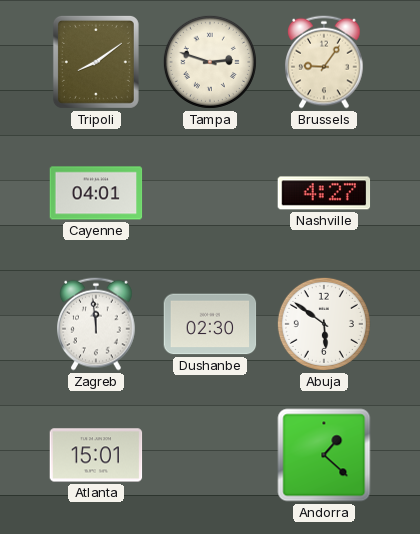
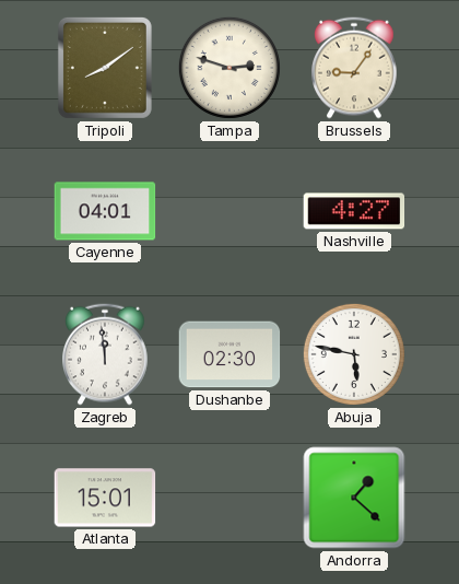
Abuja: 5:51 -> 5:47 (354, 354)
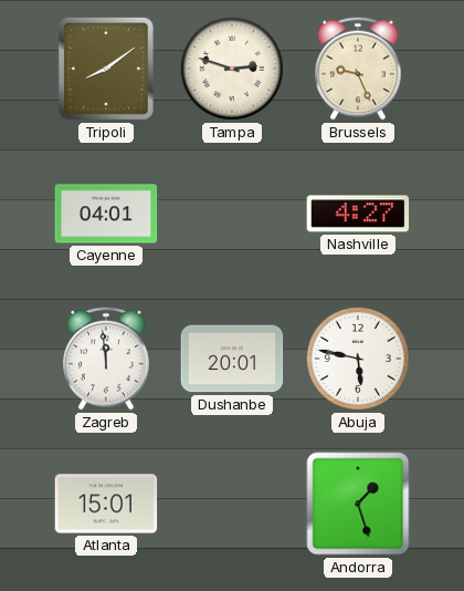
Brussels: 9:06 -> 9:26 (358, 69)
Dushanbe: 02:30 -> 20:01 (232, 359)
Andorra: 1:22 -> 1:27 (358, 504)
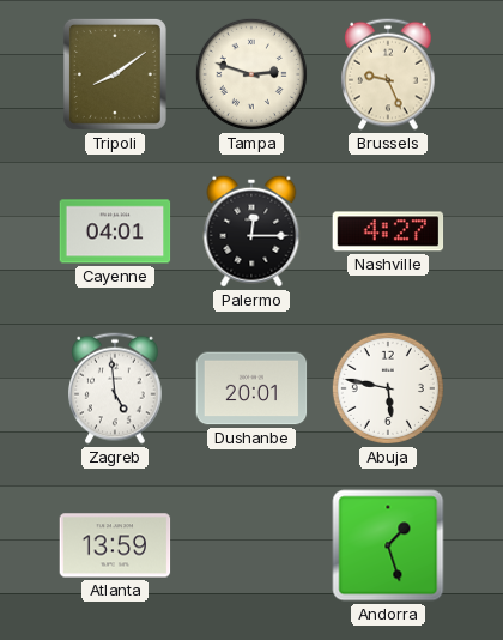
Palermo: none -> 12:15 (251, 231)
Zagreb: 11:59 -> 4:59 (115, 388)
Atlanta: 15:01 -> 13:59 (115, 545)
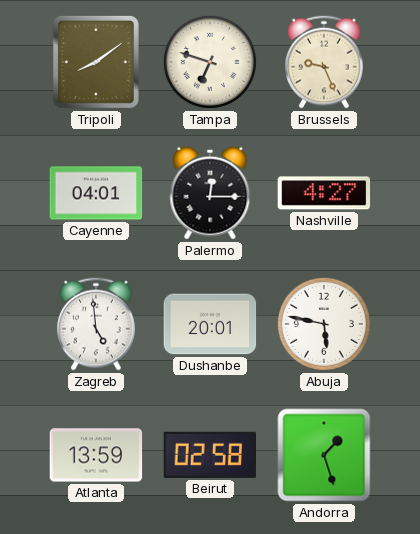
Tampa: 2:48 -> 6:48 (210, 62)
Beirut: none -> 02:58 (210, 455)
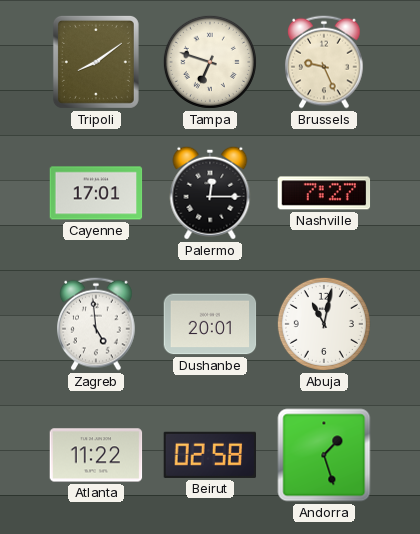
Cayenne: 04:01 -> 17:01 (96, 193)
Nashville: 4:27 -> 7:27 (324, 193)
Abuja: 5:47 -> 11:02 (324, 324)
Atlanta: 13:59 -> 11:22 (96, 455)
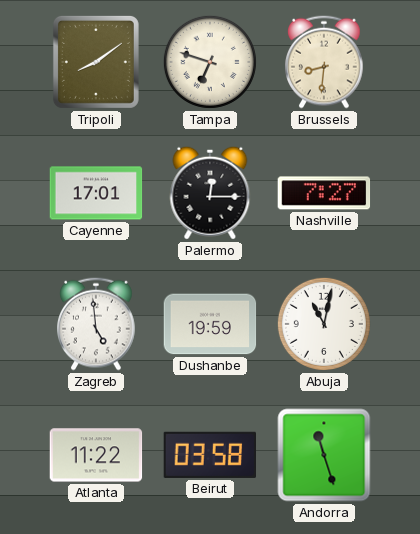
Brussels: 9:26 -> 8:31 (324, 62)
Dushanbe: 20:01 -> 19:59 (210, 324)
Beirut: 02:58 -> 03:58 (210, 455)
Andorra: 1:27 -> 11:27 (324, 455)
